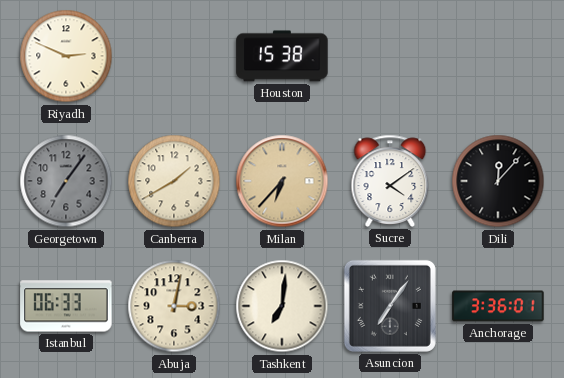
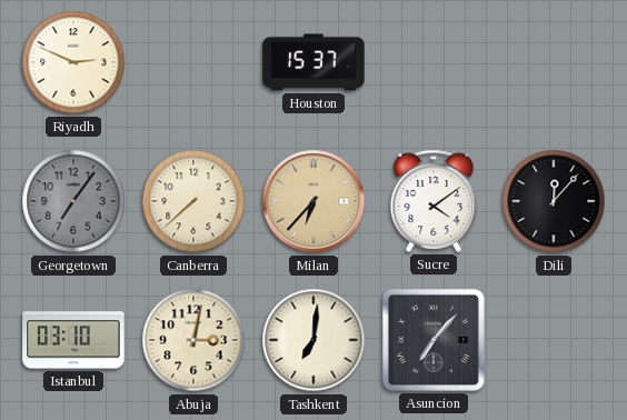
Houston: 15:38 -> 15:37 (313, 62)
Canberra: 1:40 -> 7:38 (193, 201)
Istanbul: 06:33 -> 03:10 (73, 340)
Asuncion: 7:06 -> 7:07 (434, 340)
Anchorage: 3:36 -> none (498, 306)
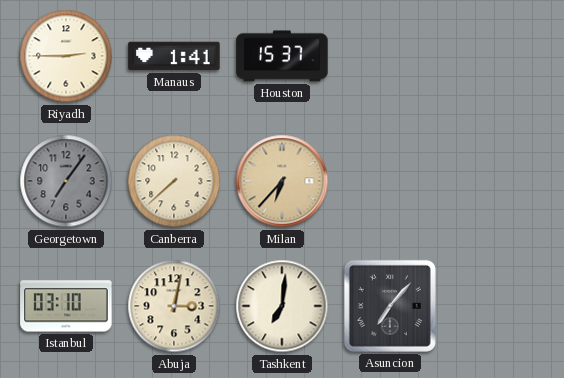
Riyadh: 2:49 -> 2:45 (66, 56)
Manaus: none -> 1:41 (174, 56)
Sucre: 4:09 -> none (434, 201)
Dili: 12:07 -> none (554, 201)
